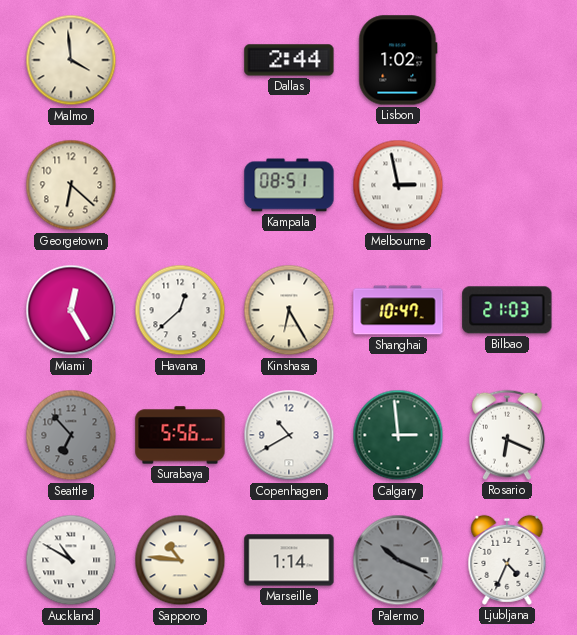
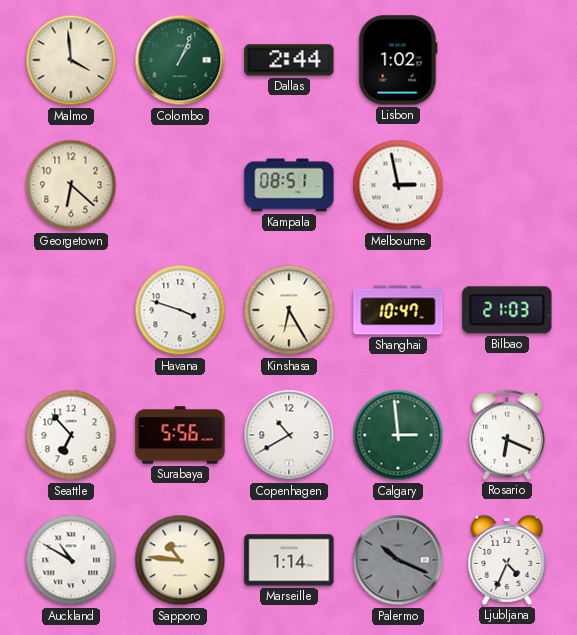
Colombo: none -> 1:04 (180, 60)
Miami: 12:25 -> none (71, 310)
Havana: 12:38 -> 3:48 (180, 310)
Seattle dial: grey -> white (71, 435)
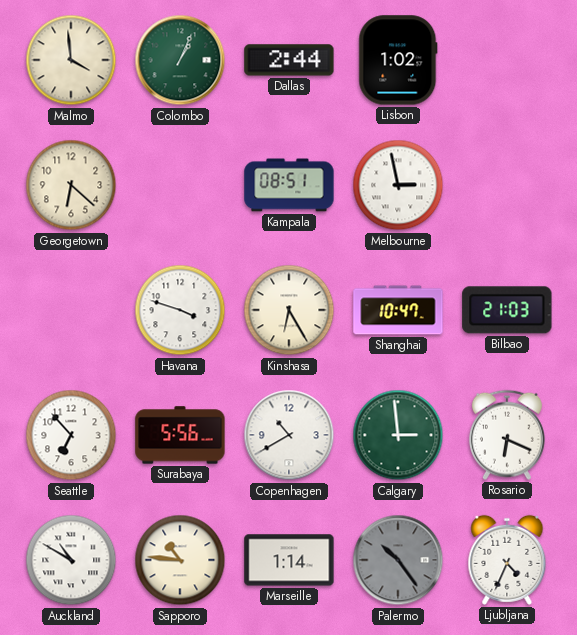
Palermo: 10:19 -> 10:24 (398, 560)
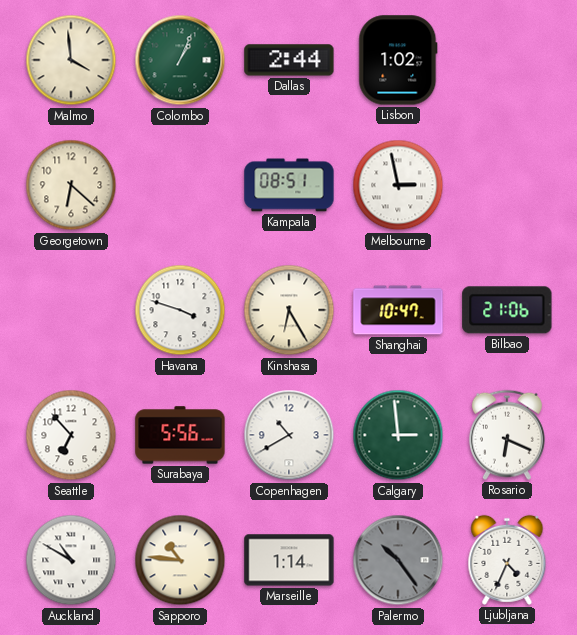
Bilbao: 21:03 -> 21:06 (507, 310)
